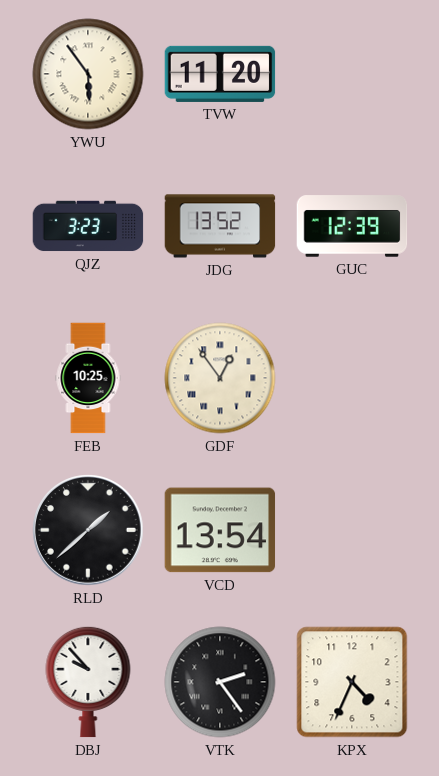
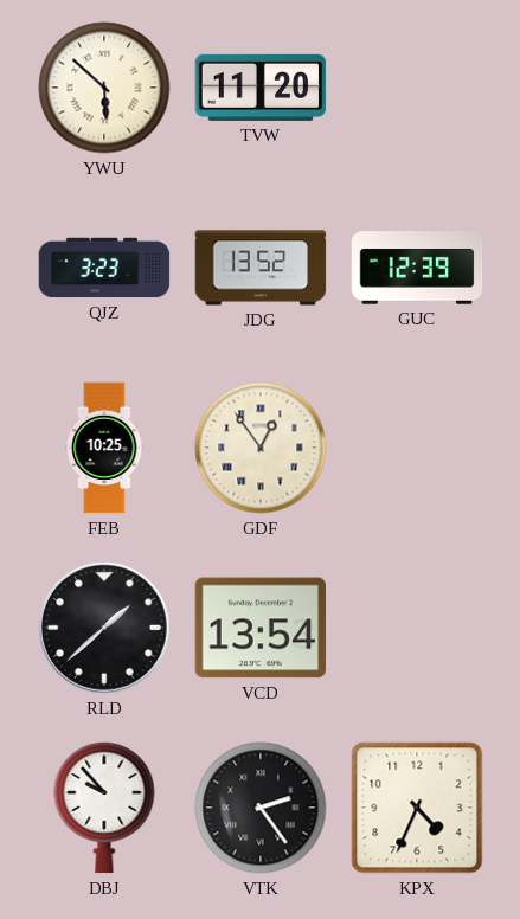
YWU: 5:54 -> 5:52 (104, 88)
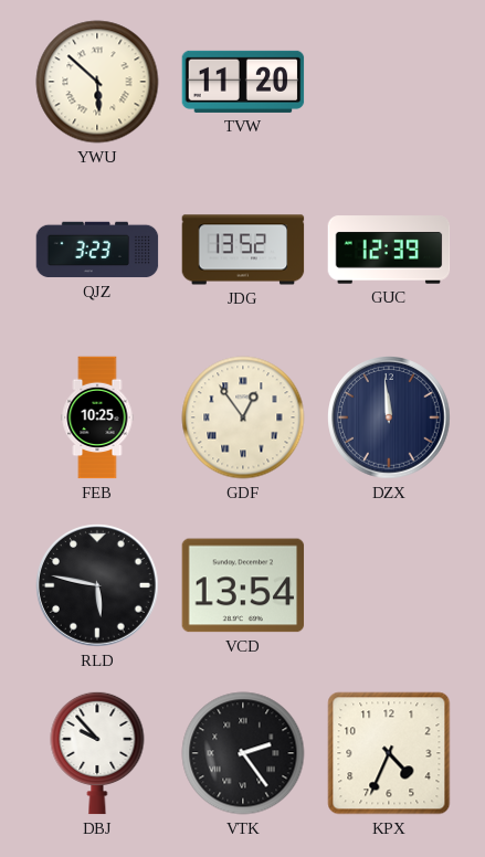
DZX: none -> 11:59 (389, 417)
RLD: 1:38 -> 5:47 (97, 585)
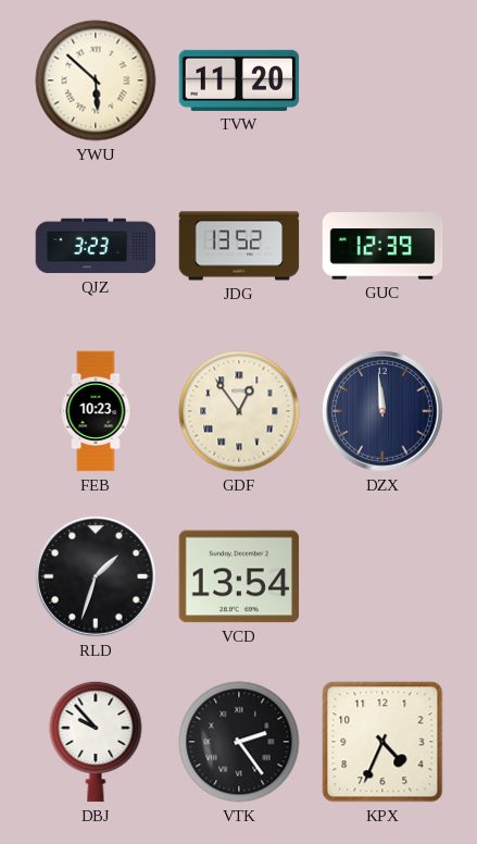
FEB: 10:25 -> 10:23 (96, 411)
RLD: 5:47 -> 1:33 (96, 576)
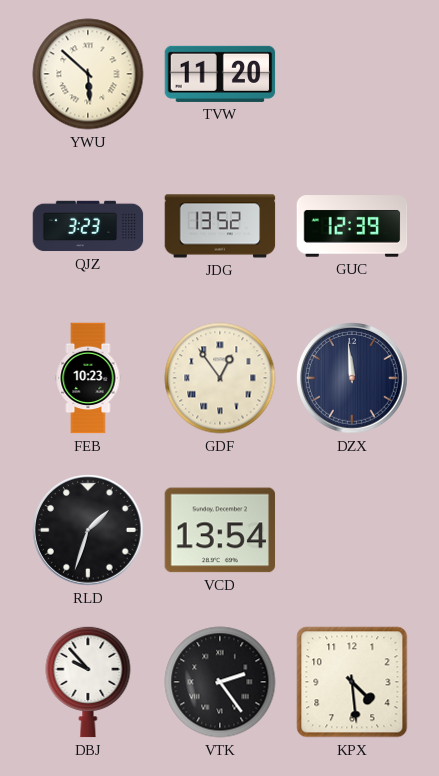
KPX: 4:34 -> 4:29 (352, 682)
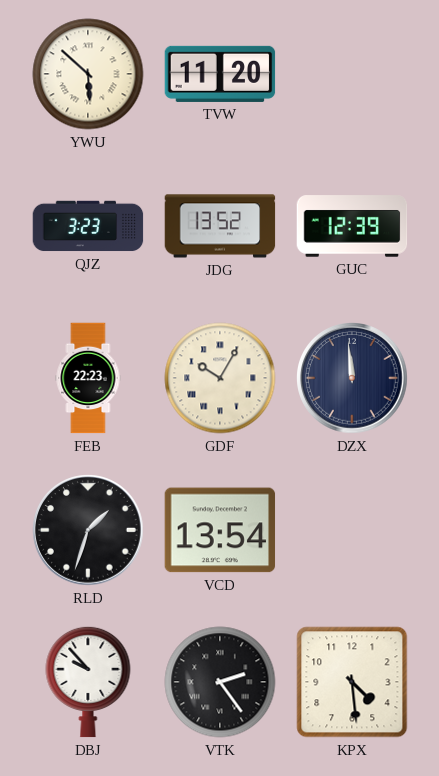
FEB: 10:23 -> 22:23 (88, 378)
GDF: 12:54 -> 10:05 (220, 378)
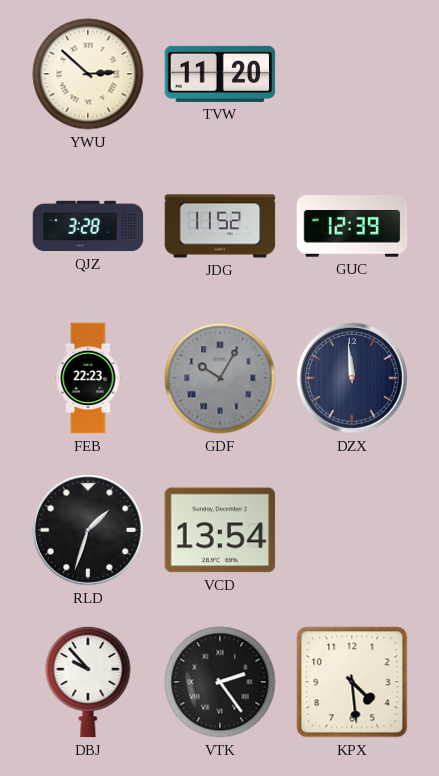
YWU: 5:52 -> 2:52 (88, 74)
QJZ: 3:23 -> 3:28 (88, 226)
JDG: 13:52 -> 11:52 (220, 226)
GDF dial: cream -> grey (220, 378)
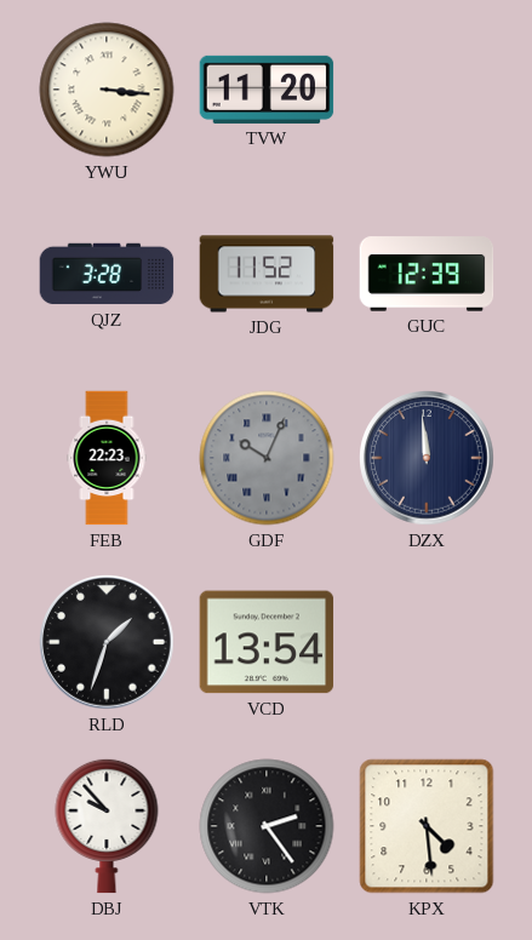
YWU: 2:52 -> 3:16 (107, 90)
GDF: 10:05 -> 10:04 (267, 458)
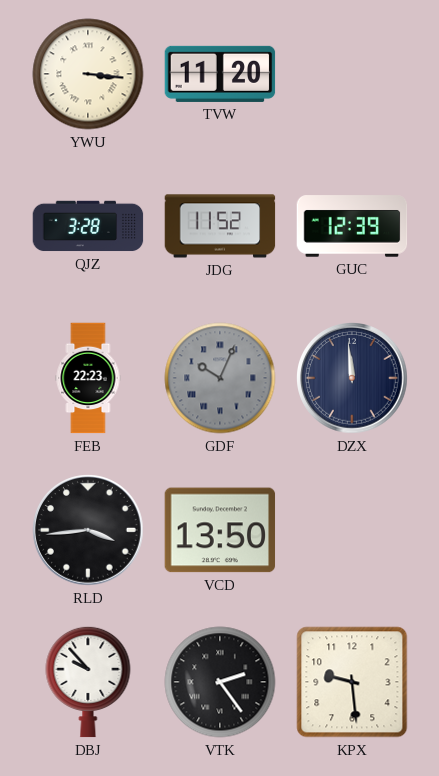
RLD: 1:33 -> 3:44 (88, 530)
VCD: 13:54 -> 13:50 (220, 530)
KPX: 4:29 -> 9:29 (352, 682)
